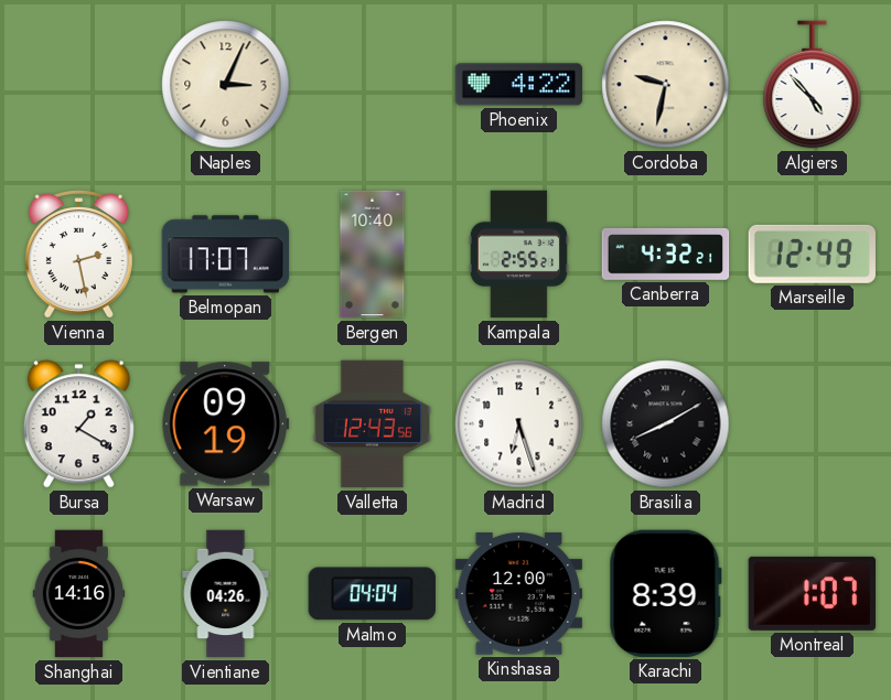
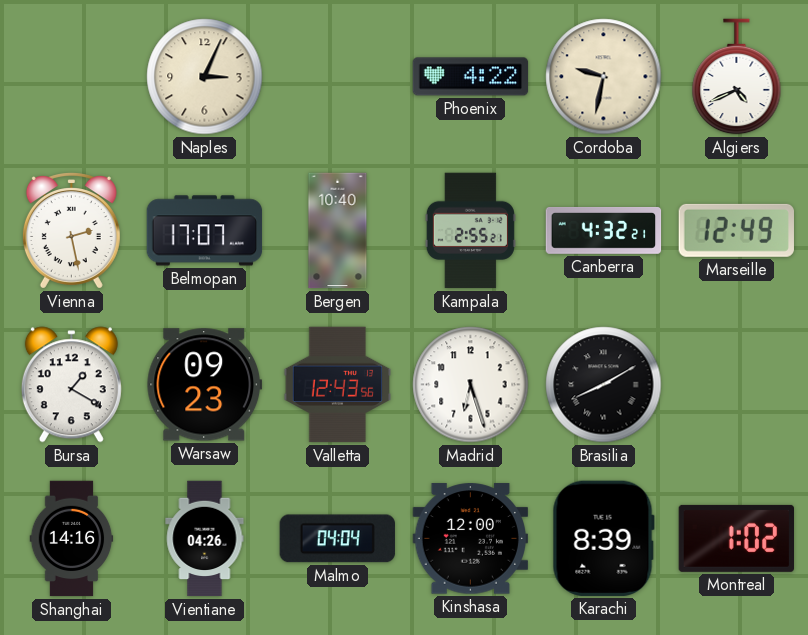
Algiers: 4:53 -> 4:41 (737, 77)
Warsaw: 09:19 -> 09:23 (205, 385)
Montreal: 1:07 -> 1:02 (737, 538)
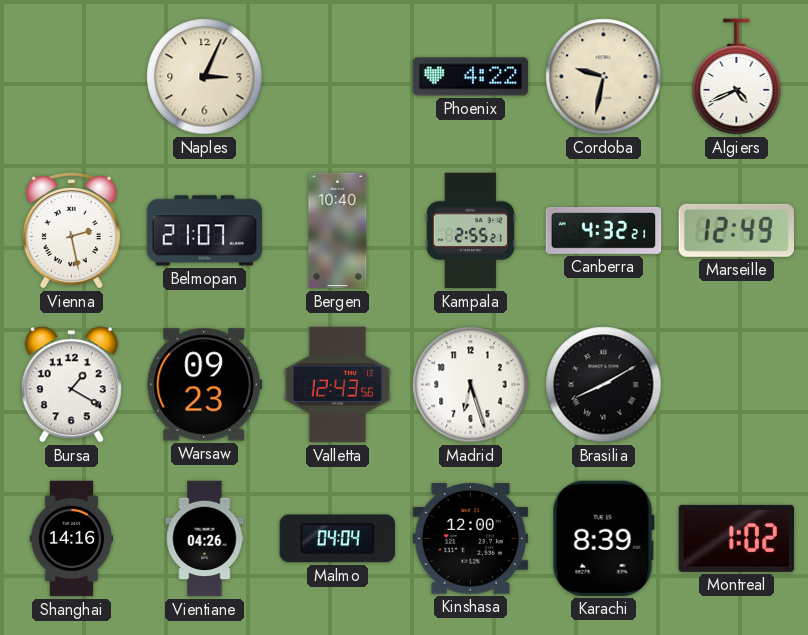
Belmopan: 17:07 -> 21:07 (205, 231)
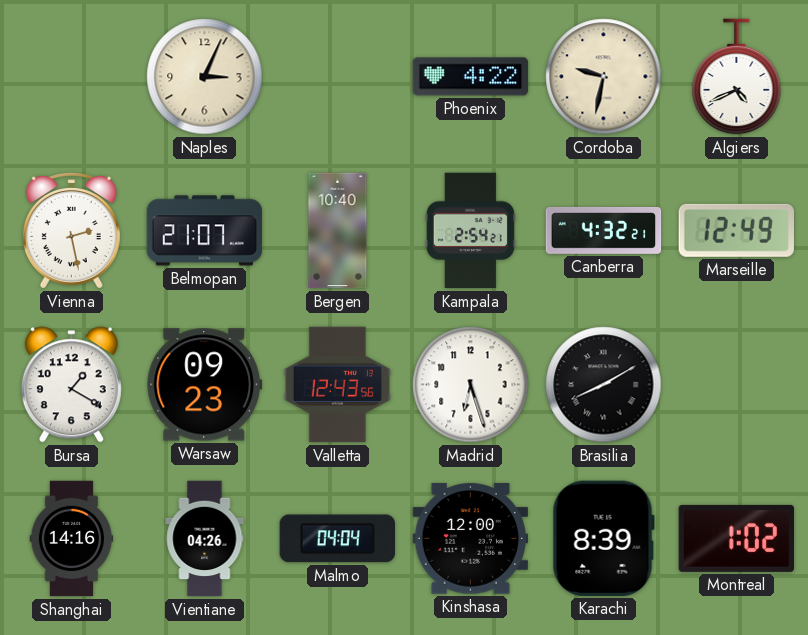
Kampala: 2:55 -> 2:54 (470, 231)
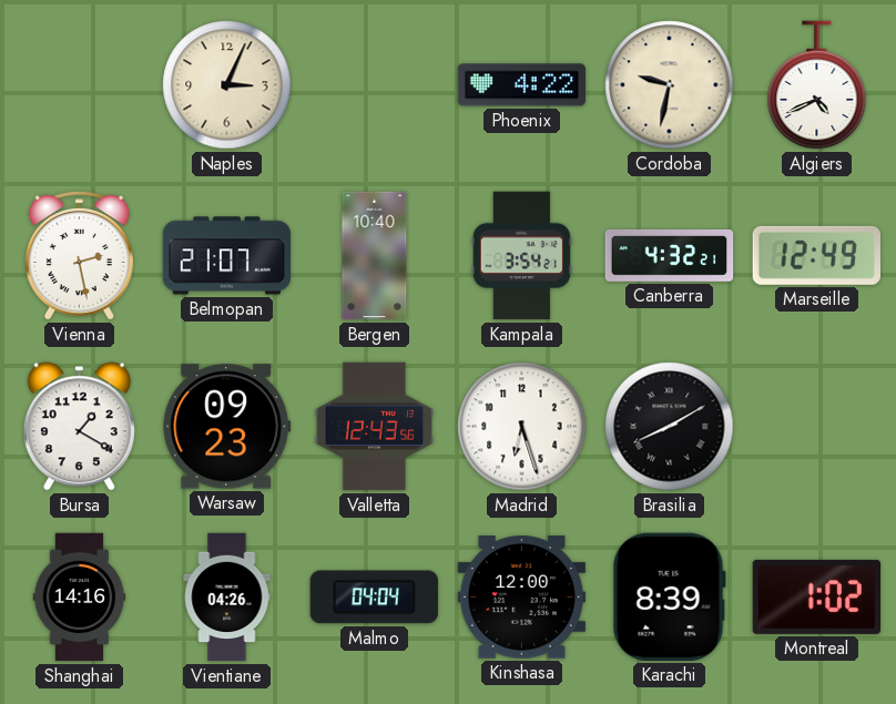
Kampala: 2:54 -> 3:54 (521, 256)
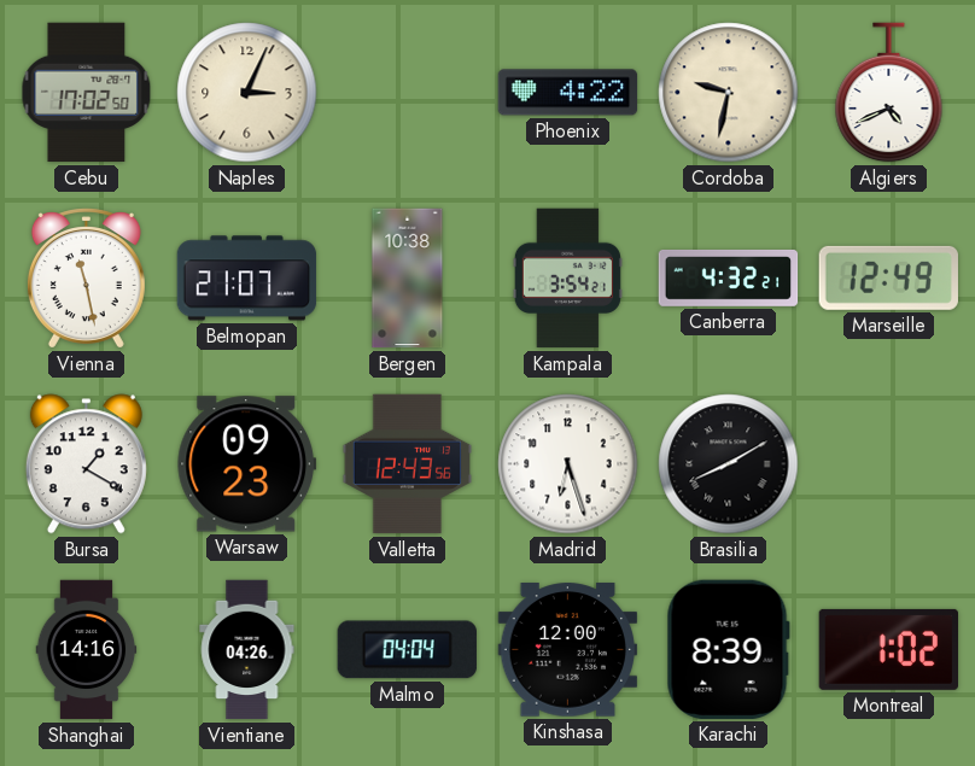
Cebu: none -> 17:02 (87, 93)
Vienna: 2:28 -> 11:28 (86, 279)
Bergen: 10:40 -> 10:38 (408, 279)
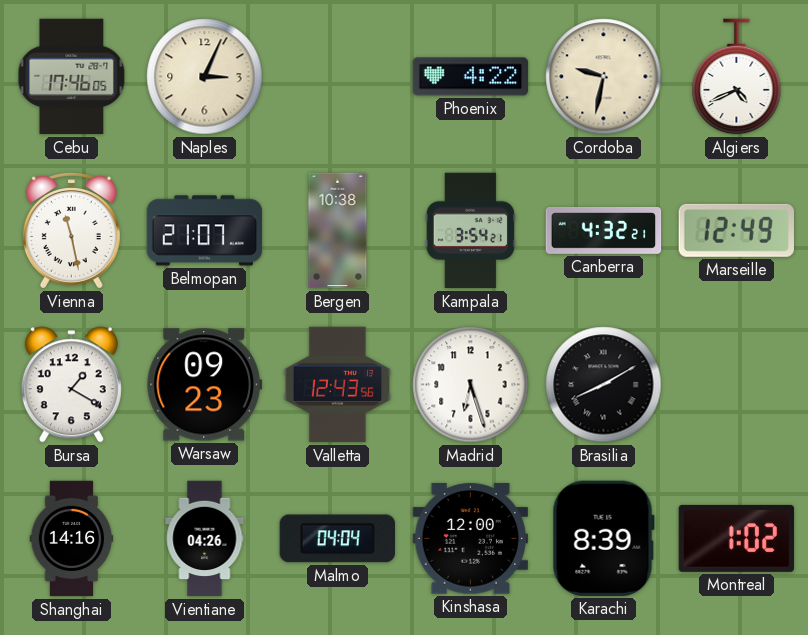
Cebu: 17:02 -> 17:46 (72, 77)
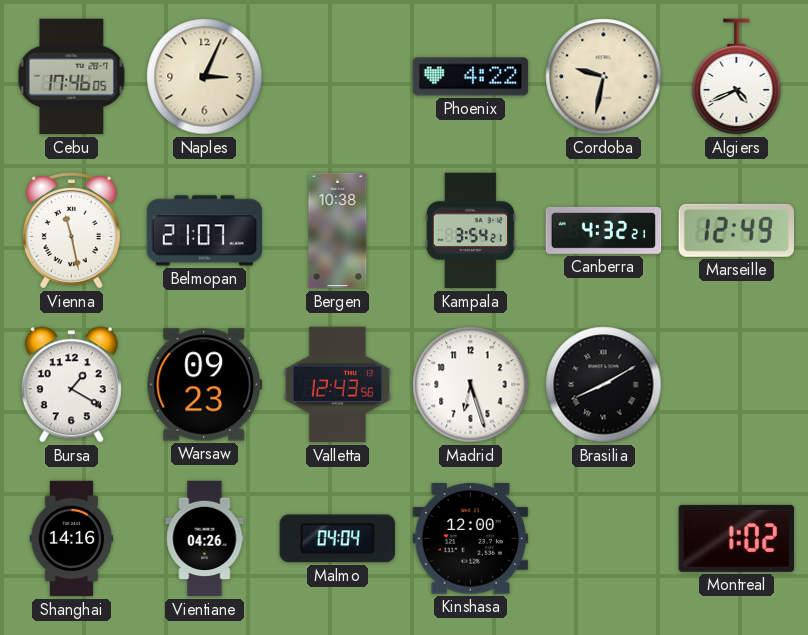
Karachi: 8:39 -> none (603, 538)
